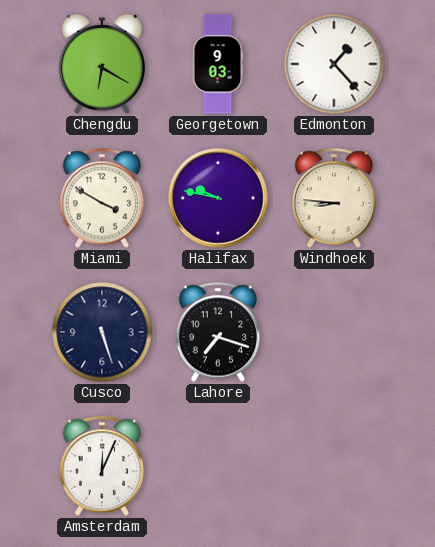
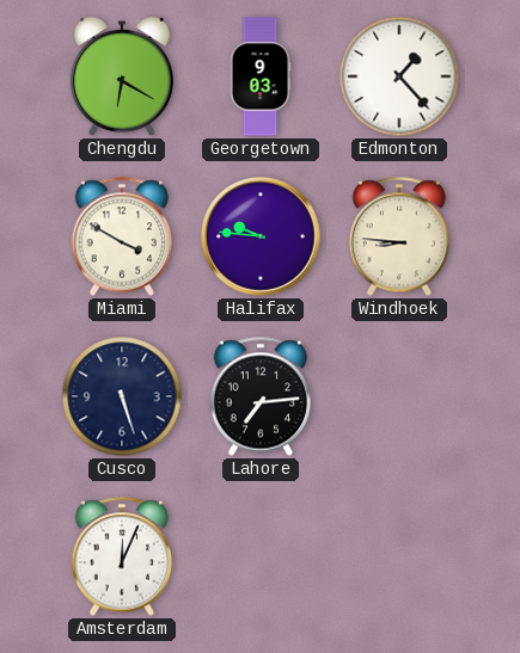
Halifax: 9:47 -> 9:46 (261, 236)
Lahore: 7:18 -> 7:14 (261, 396)
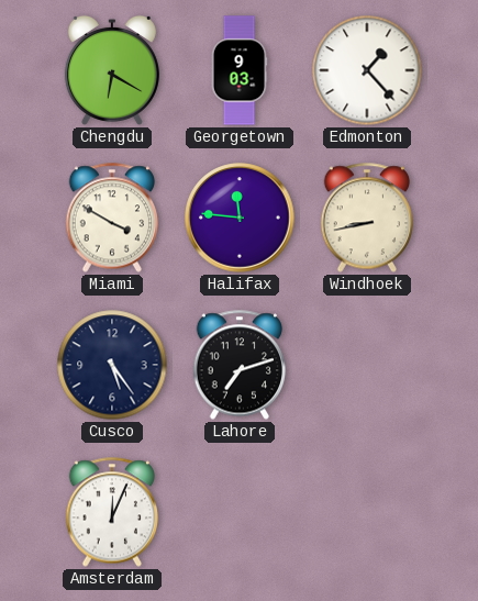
Halifax: 9:46 -> 11:46 (240, 218)
Windhoek: 8:46 -> 8:43 (367, 218)
Cusco: 5:27 -> 5:24 (112, 365)
Lahore: 7:14 -> 7:12 (240, 365)
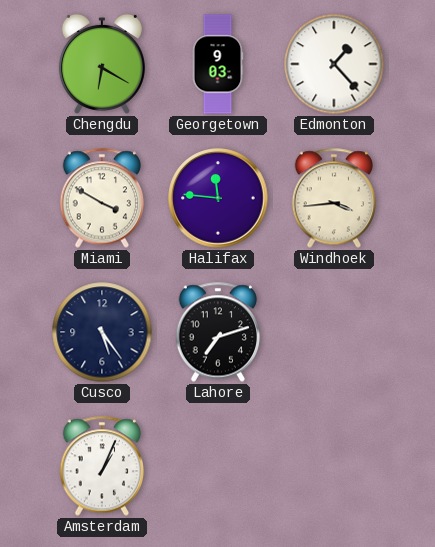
Windhoek: 8:43 -> 3:44 (334, 198)
Amsterdam: 12:04 -> 1:04 (102, 466)
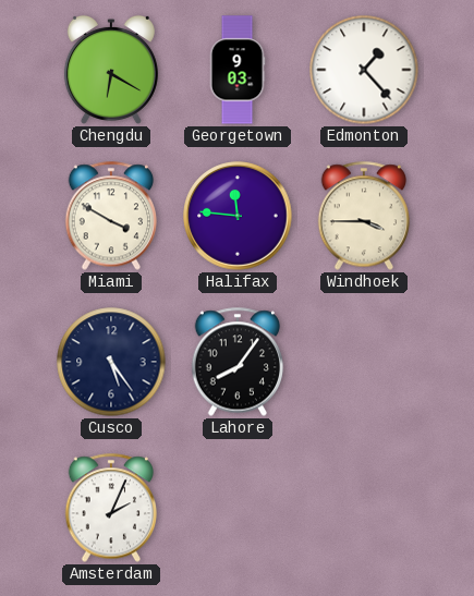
Windhoek: 3:44 -> 3:45 (364, 216)
Lahore: 7:12 -> 8:06 (238, 362)
Amsterdam: 1:04 -> 2:04 (111, 508)
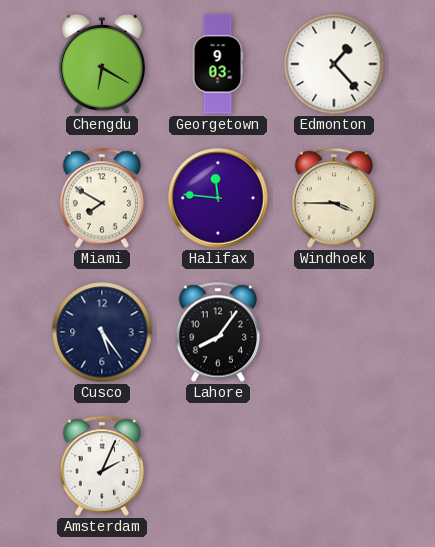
Miami: 3:50 -> 7:50 (102, 198)
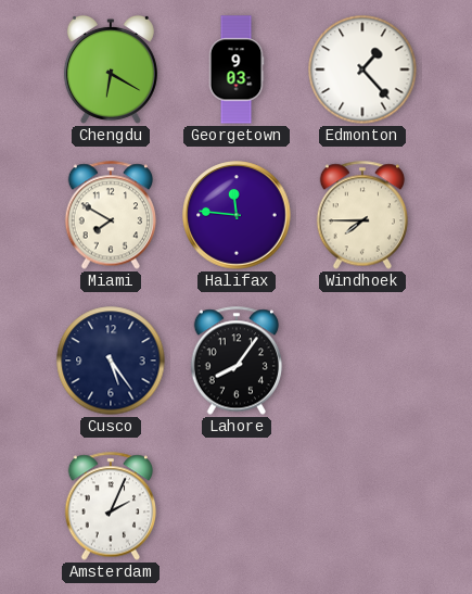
Windhoek: 3:45 -> 7:45 (362, 215)
